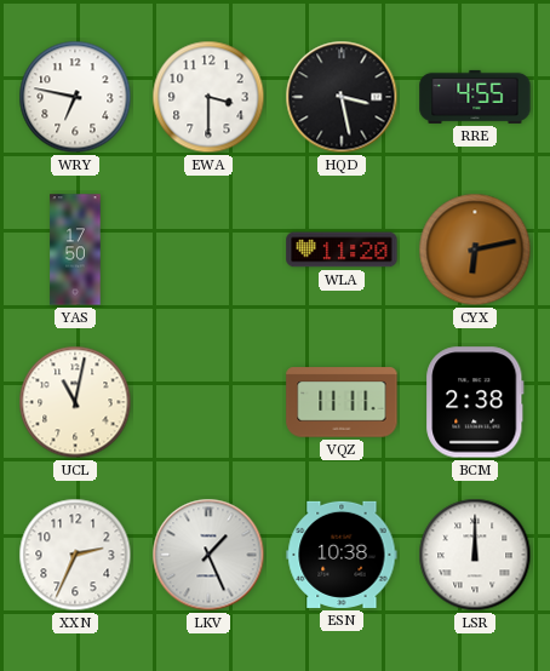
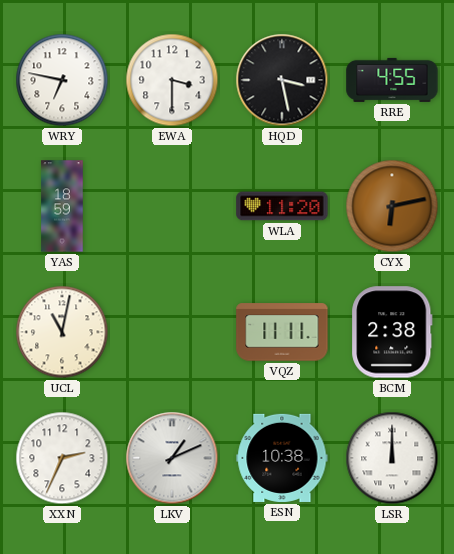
YAS: 17:50 -> 18:59 (62, 206)
LKV: 1:26 -> 1:11 (172, 458)
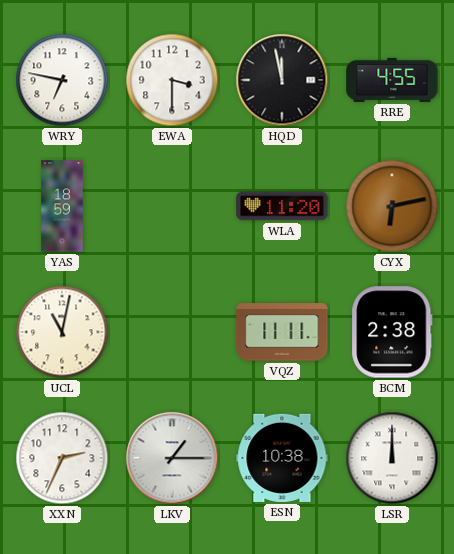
HQD: 3:28 -> 11:58 (282, 80)
LKV: 1:11 -> 1:15 (172, 458)
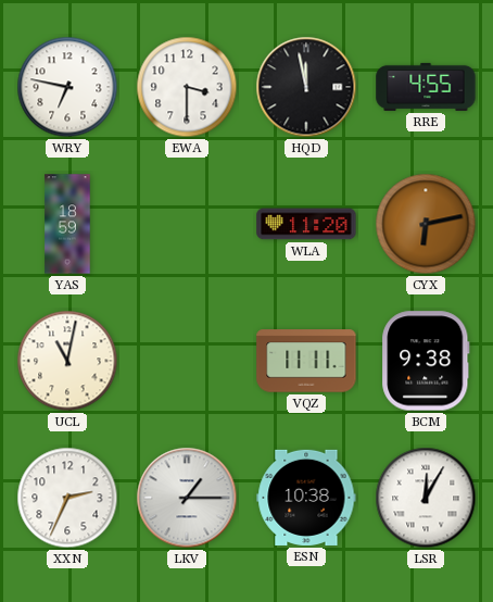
BCM: 2:38 -> 9:38 (426, 361)
LSR: 12:00 -> 12:05 (426, 498)
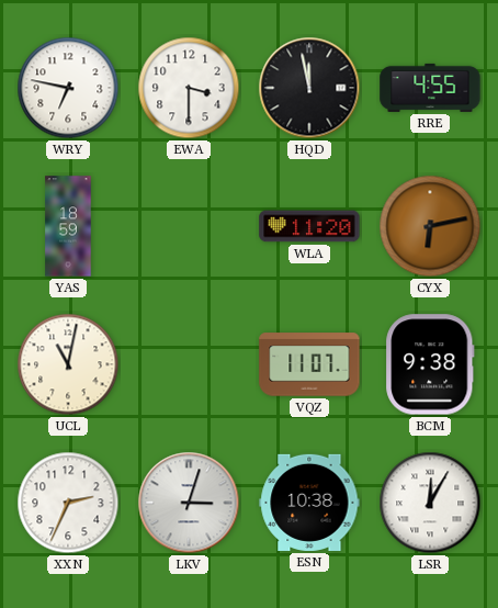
VQZ: 11:11 -> 11:07 (309, 364)
LKV: 1:15 -> 3:03 (189, 503)
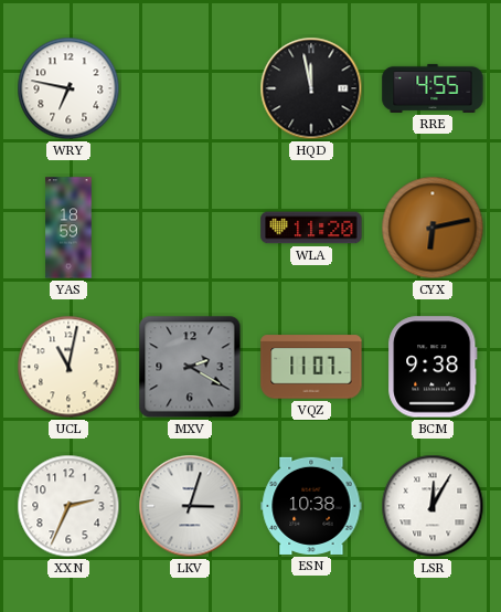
EWA: 3:30 -> none (189, 88)
MXV: none -> 2:20 (190, 367)
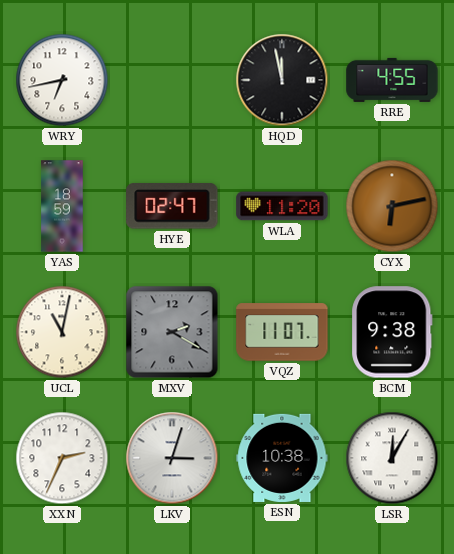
WRY: 6:47 -> 6:43 (62, 80)
HYE: none -> 02:47 (172, 206)
